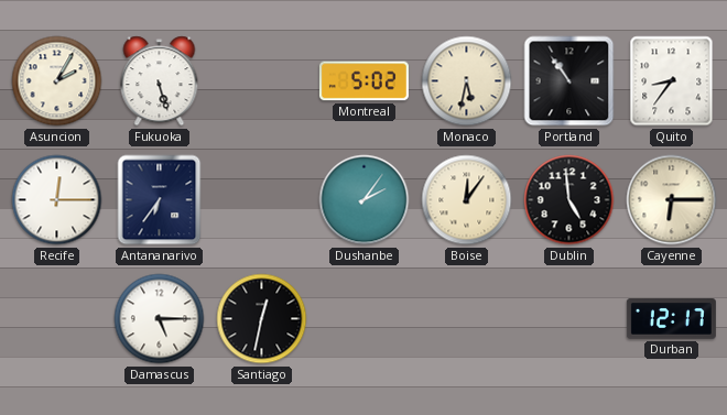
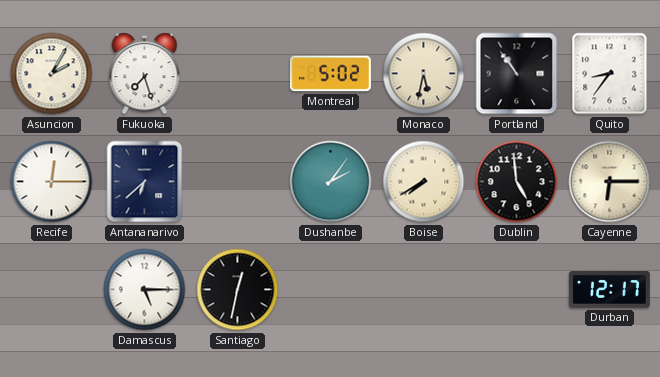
Fukuoka: 5:27 -> 7:27 (145, 74)
Antananarivo: 6:36 -> 6:38 (145, 182)
Boise: 12:06 -> 7:40 (424, 182)
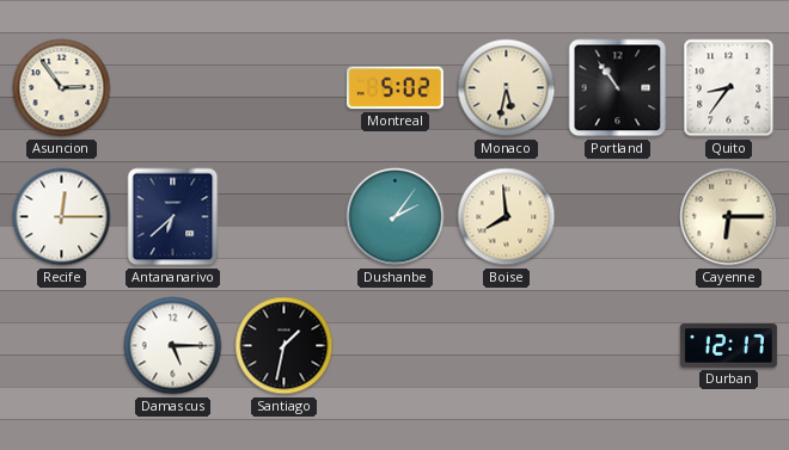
Asuncion: 2:05 -> 2:54 (62, 88)
Fukuoka: 7:27 -> none (145, 74)
Boise: 7:40 -> 7:59 (507, 217)
Dublin: 4:59 -> none (517, 182)
Santiago: 12:32 -> 1:32 (285, 346)
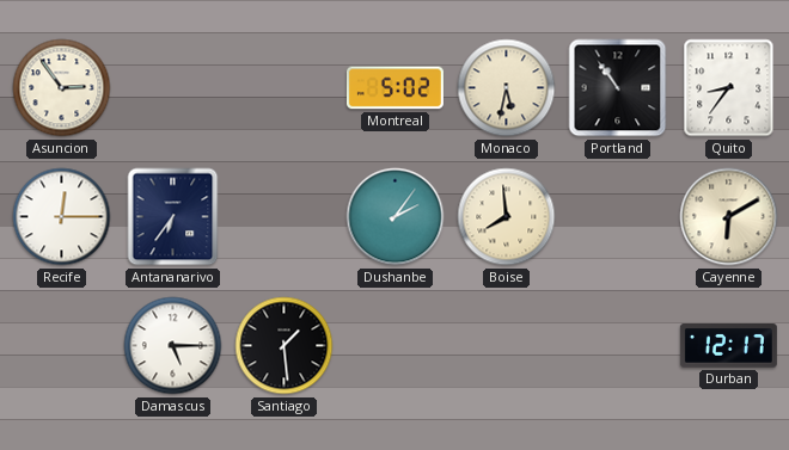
Antananarivo: 6:38 -> 6:36 (173, 217)
Cayenne: 6:15 -> 6:10 (729, 217)
Santiago: 1:32 -> 1:29 (285, 346)
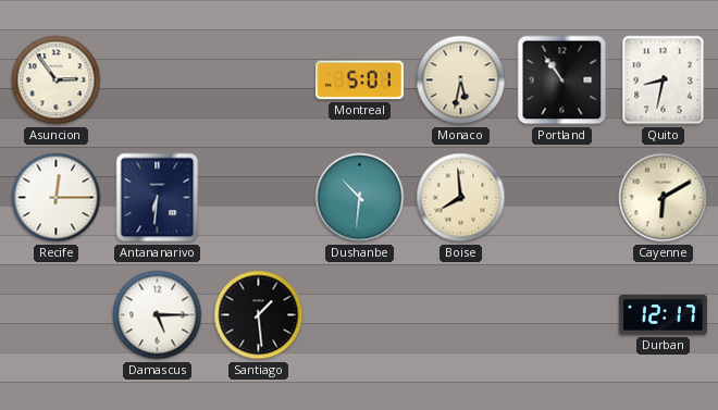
Montreal: 5:02 -> 5:01 (359, 80)
Quito: 8:36 -> 8:32 (664, 80)
Antananarivo: 6:36 -> 6:31 (158, 198)
Dushanbe: 2:06 -> 10:31 (360, 198)
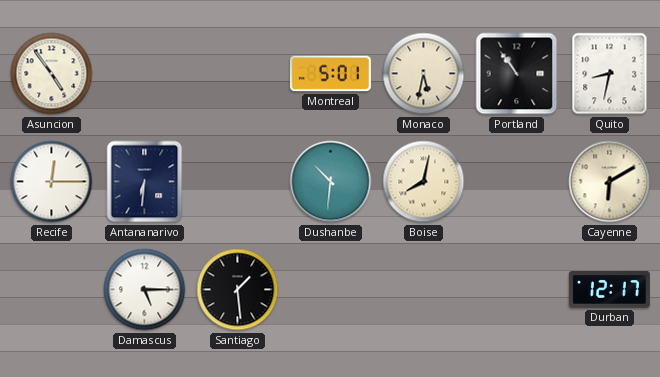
Asuncion: 2:54 -> 4:54 (52, 74)
Boise: 7:59 -> 8:02 (424, 182)
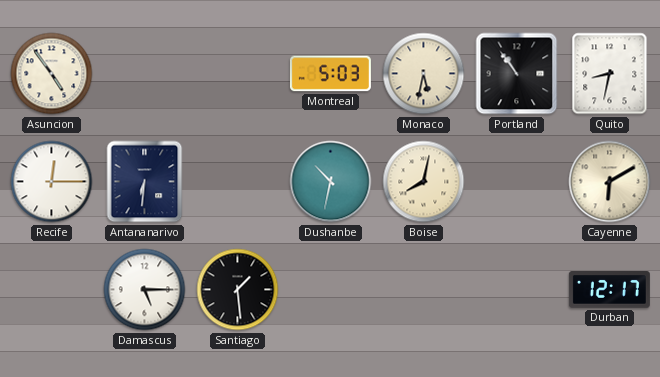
Montreal: 5:01 -> 5:03 (330, 74)
Dushanbe: 10:31 -> 10:32 (331, 182)
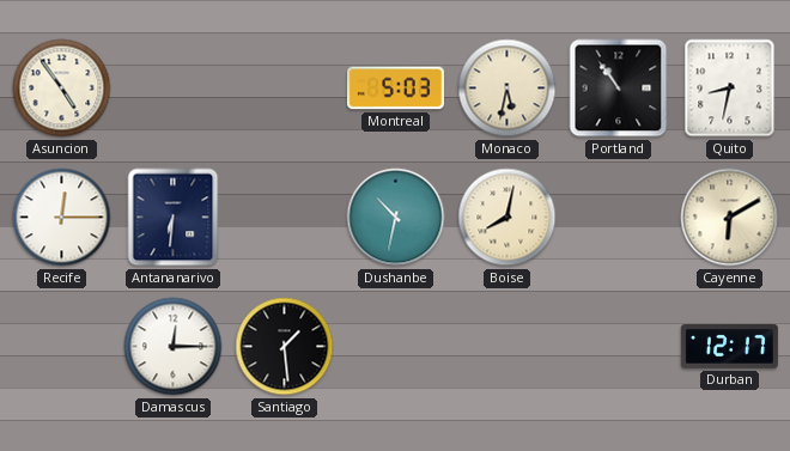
Damascus: 5:15 -> 12:15 (174, 347)
